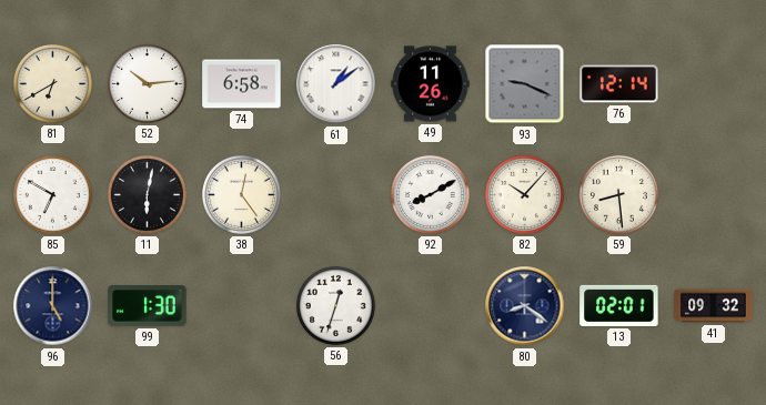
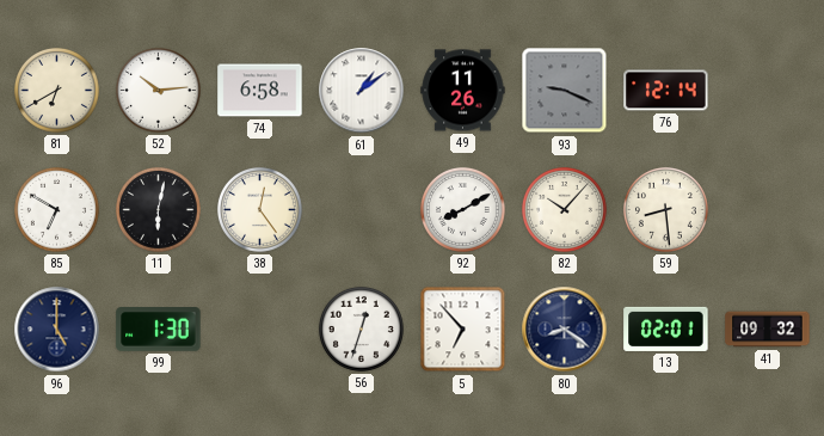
5: none -> 6:53 (463, 330)
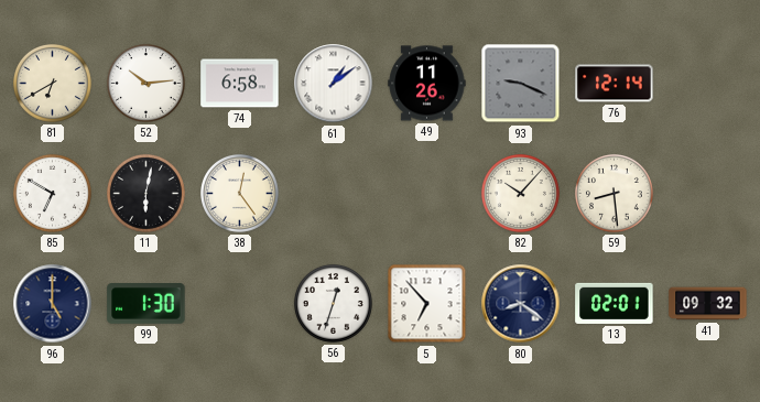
92: 8:10 -> none (462, 209)
